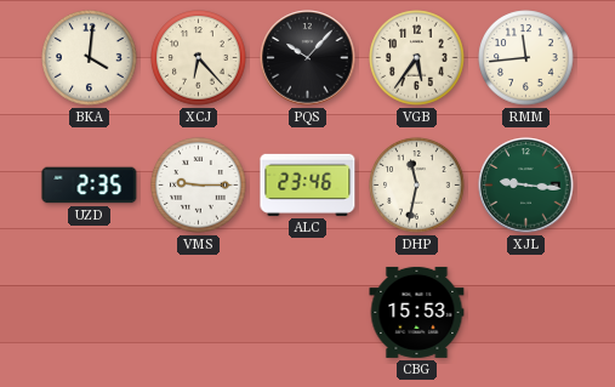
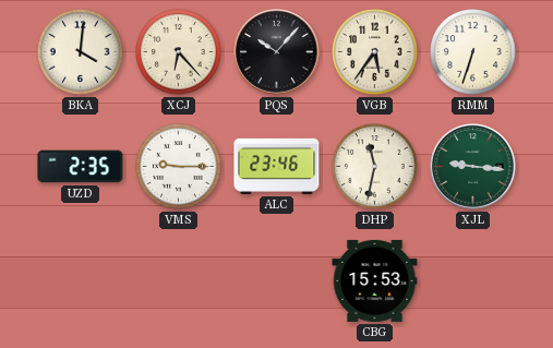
RMM: 11:44 -> 6:33 (473, 52)
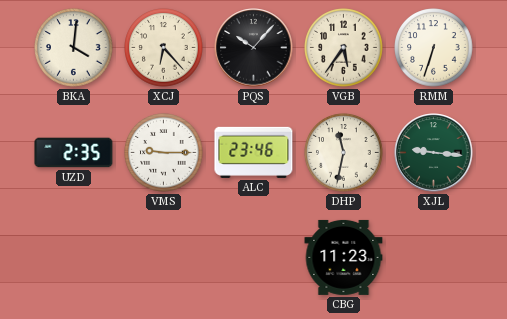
CBG: 15:53 -> 11:23 (344, 257)
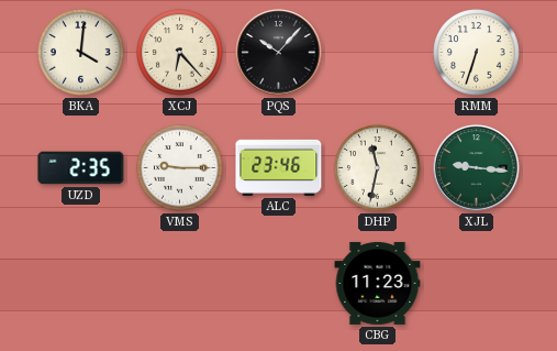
VGB: 5:36 -> none (344, 48)
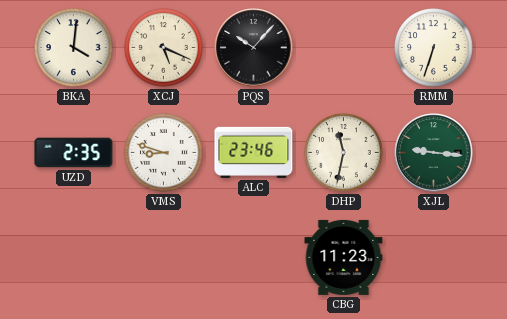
XCJ: 6:23 -> 5:19 (164, 48)
VMS: 9:15 -> 8:48 (164, 153)
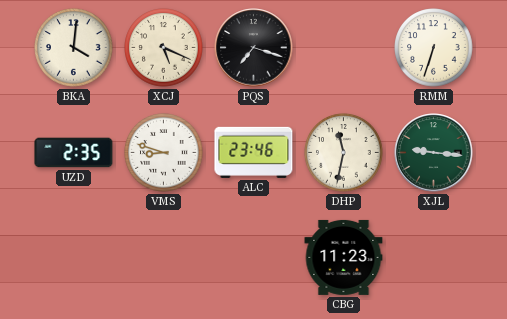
PQS: 10:07 -> 7:18 (254, 48)
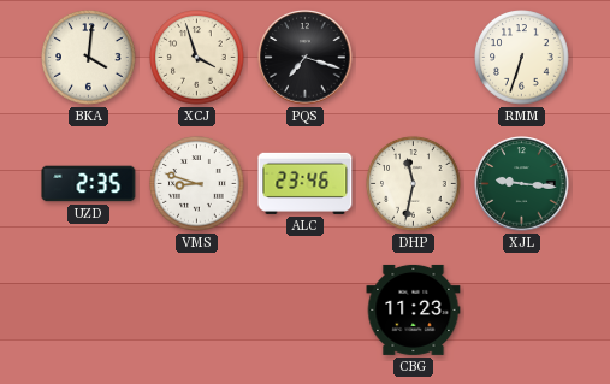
XCJ: 5:19 -> 3:57 (197, 58)
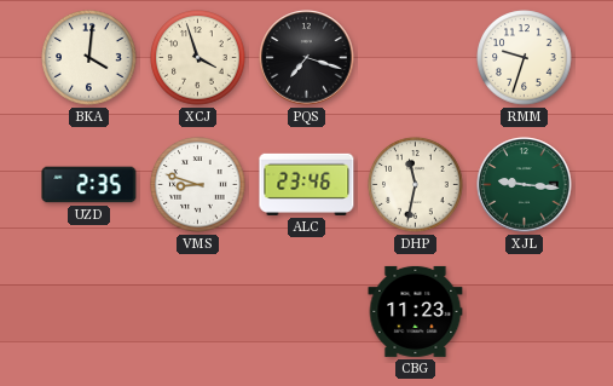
RMM: 6:33 -> 9:33 (525, 58)
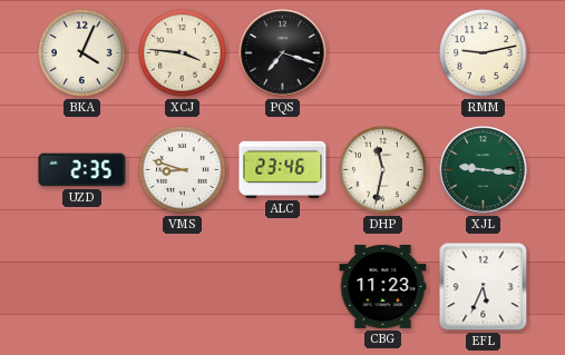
BKA: 4:01 -> 4:04 (82, 53)
XCJ: 3:57 -> 3:46 (183, 53)
RMM: 9:33 -> 9:13 (484, 53)
EFL: none -> 5:34 (484, 287)
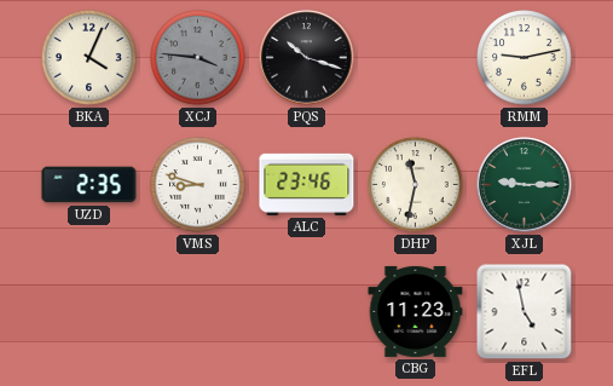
XCJ dial: cream -> grey (198, 58)
PQS: 7:18 -> 10:18 (307, 58)
XJL: 9:16 -> 9:15 (525, 185)
EFL: 5:34 -> 4:58 (525, 312)
